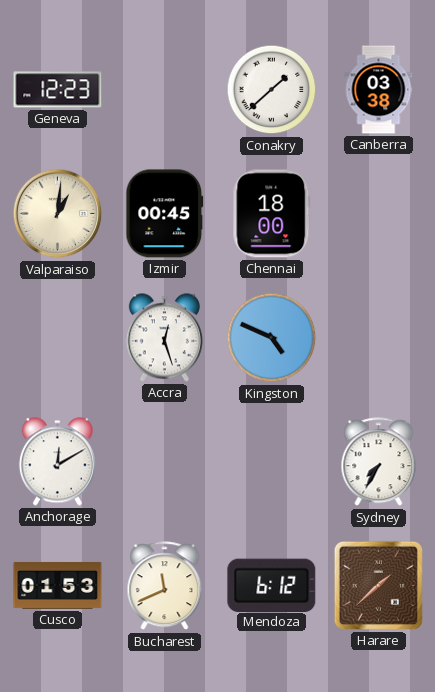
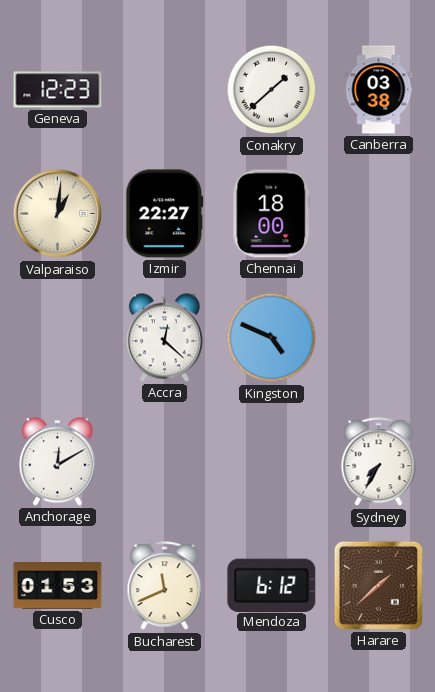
Izmir: 00:45 -> 22:27 (165, 214)
Accra: 12:27 -> 12:22 (164, 338)
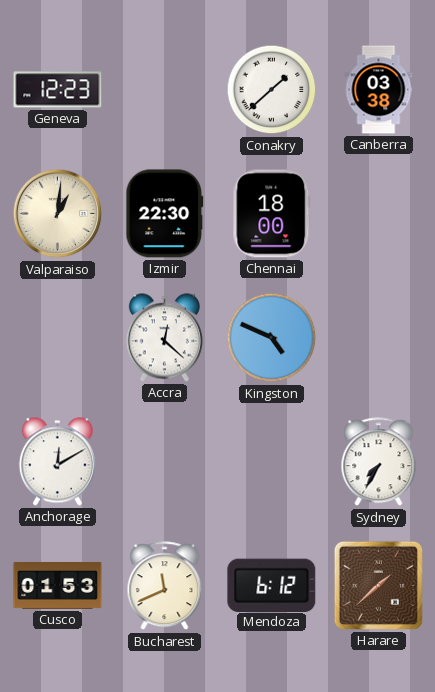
Izmir: 22:27 -> 22:30 (165, 214)
